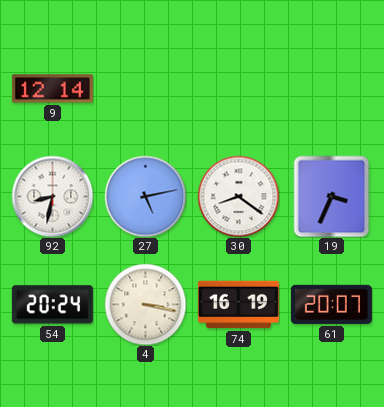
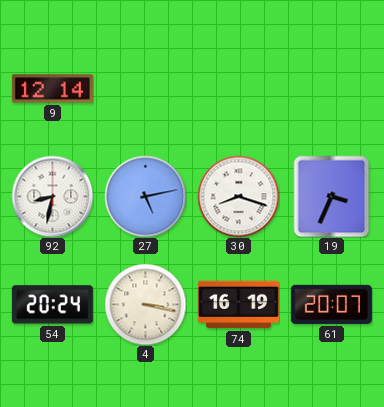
30: 8:21 -> 8:18 (238, 196)
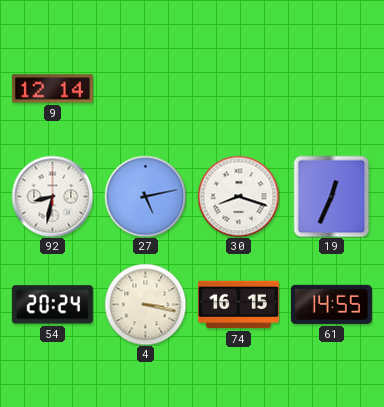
19: 3:34 -> 12:34 (332, 196)
74: 16:19 -> 16:15 (238, 305)
61: 20:07 -> 14:55 (331, 304)
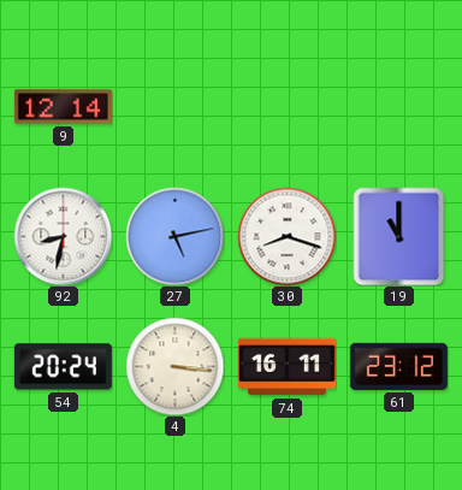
19: 12:34 -> 11:00 (399, 236)
4: 3:17 -> 3:16 (174, 366)
74: 16:15 -> 16:11 (286, 367)
61: 14:55 -> 23:12 (398, 366)
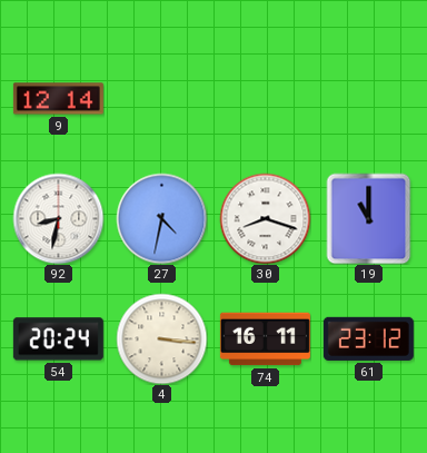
27: 5:13 -> 4:32 (161, 218)
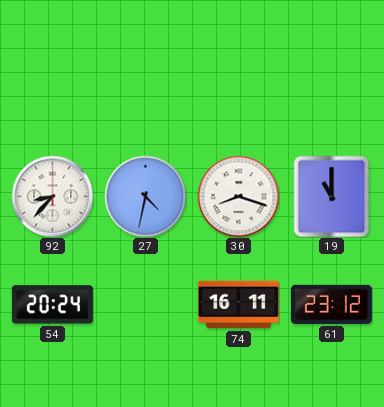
9: 12:14 -> none (58, 99)
92: 8:32 -> 8:37 (52, 196)
4: 3:16 -> none (161, 338)
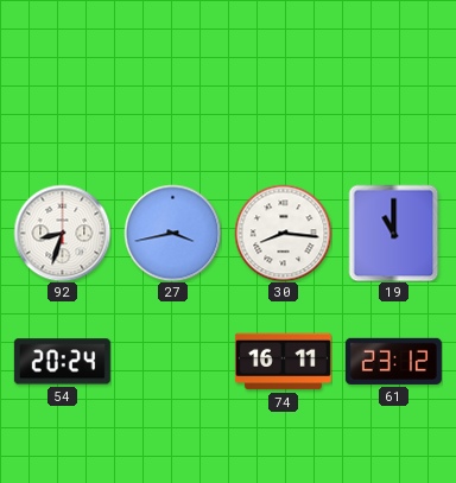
92: 8:37 -> 8:33 (62, 233)
27: 4:32 -> 3:43 (172, 233)
30: 8:18 -> 8:16 (283, 233)
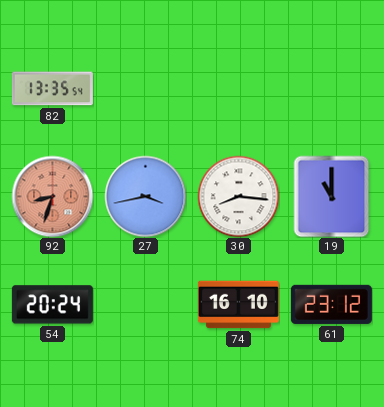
82: none -> 13:35 (52, 89)
92 dial: white -> salmon (52, 196)
74: 16:11 -> 16:10 (238, 305)
